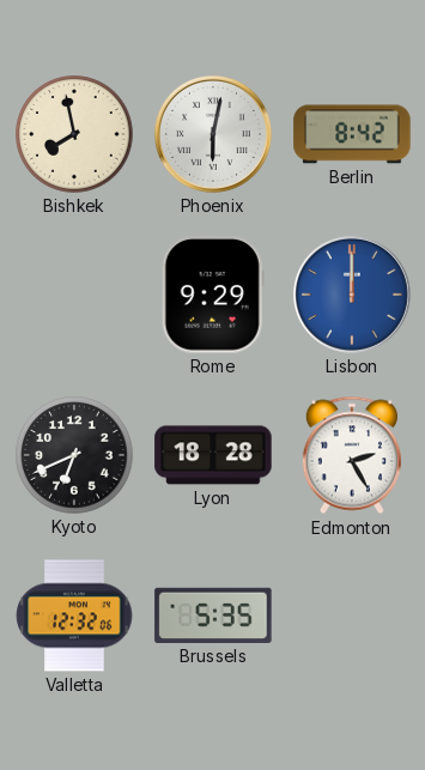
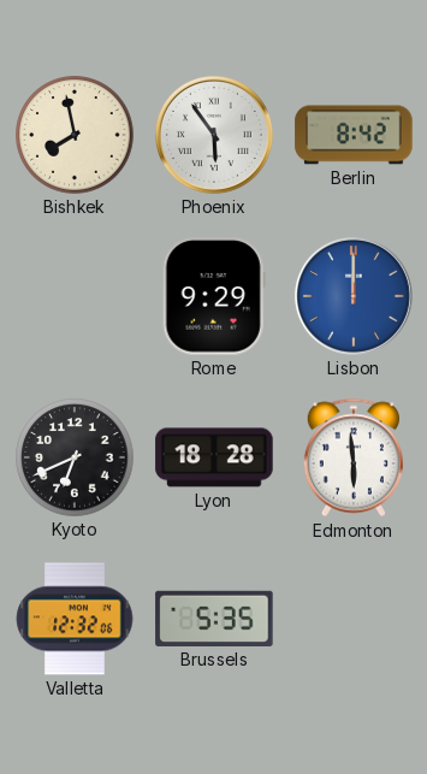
Phoenix: 6:02 -> 5:54 (214, 135)
Edmonton: 2:25 -> 5:59 (354, 457)
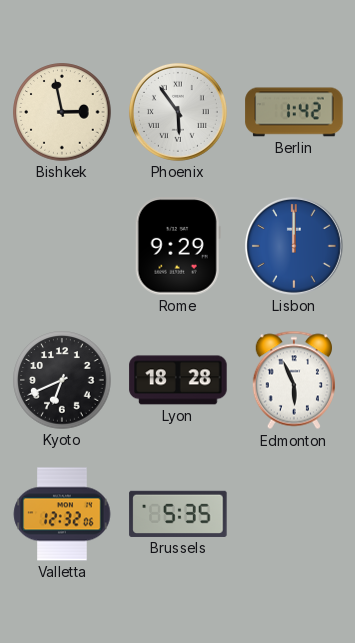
Bishkek: 7:58 -> 2:58 (62, 112)
Berlin: 8:42 -> 1:42 (294, 112)
Edmonton: 5:59 -> 5:56 (294, 380)
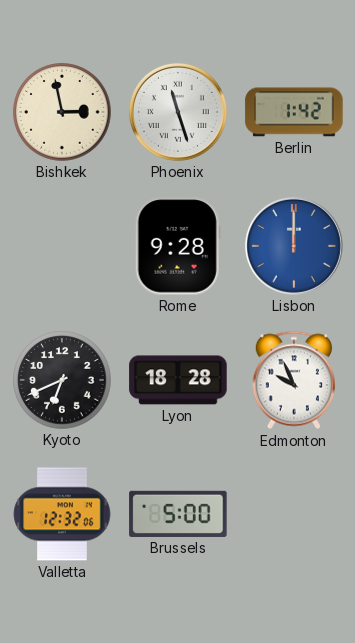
Phoenix: 5:54 -> 11:27 (178, 112)
Rome: 9:29 -> 9:28 (178, 246)
Edmonton: 5:56 -> 9:56 (294, 380)
Brussels: 5:35 -> 5:00 (178, 514)
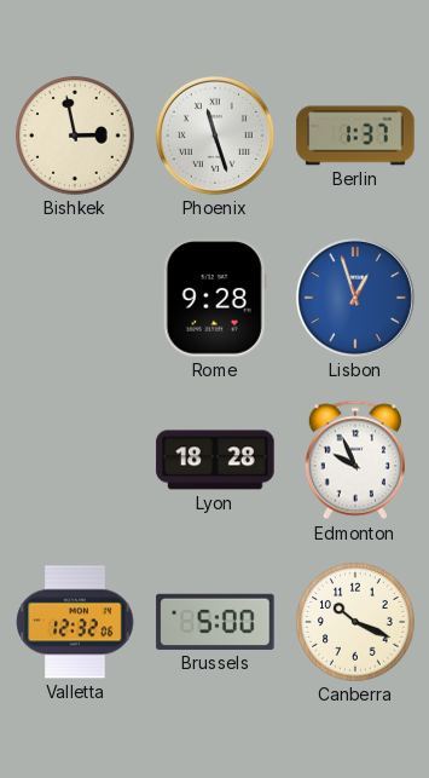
Berlin: 1:42 -> 1:37 (355, 136)
Lisbon: 12:00 -> 12:57 (355, 298)
Kyoto: 6:41 -> none (62, 380)
Canberra: none -> 10:19 (355, 622)
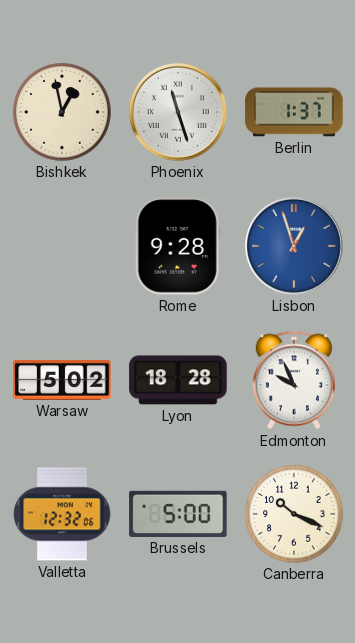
Bishkek: 2:58 -> 12:58 (62, 112)
Warsaw: none -> 5:02 (62, 380)
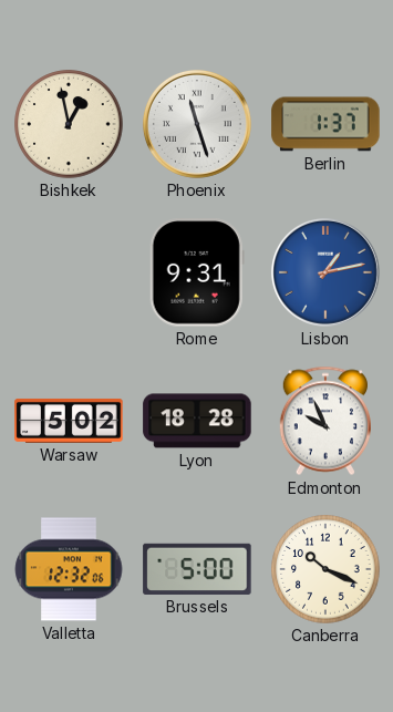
Rome: 9:28 -> 9:31 (197, 272)
Lisbon: 12:57 -> 1:13 (325, 272)
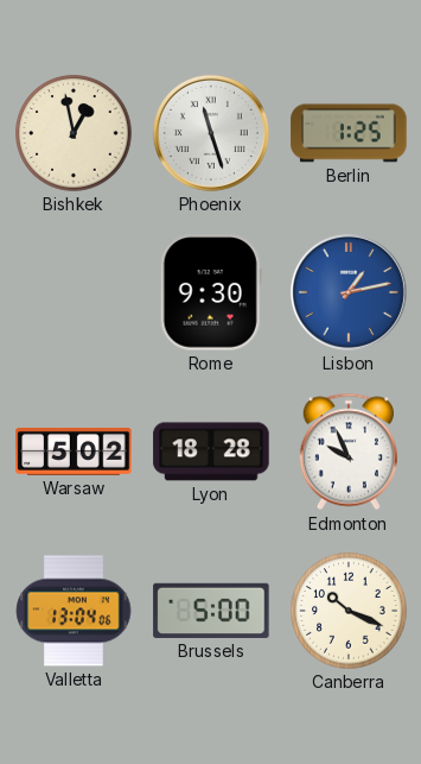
Berlin: 1:37 -> 1:25 (349, 133)
Rome: 9:31 -> 9:30 (211, 292)
Valletta: 12:32 -> 13:04 (74, 611)
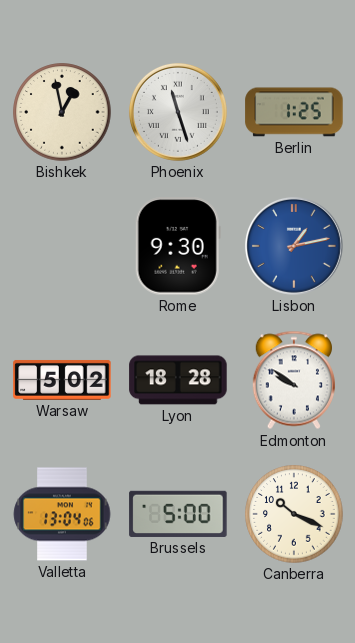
Edmonton: 9:56 -> 9:51 (294, 380)
